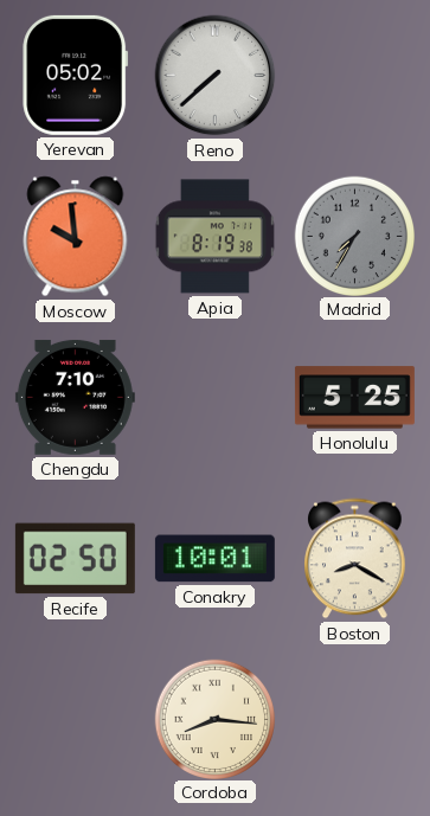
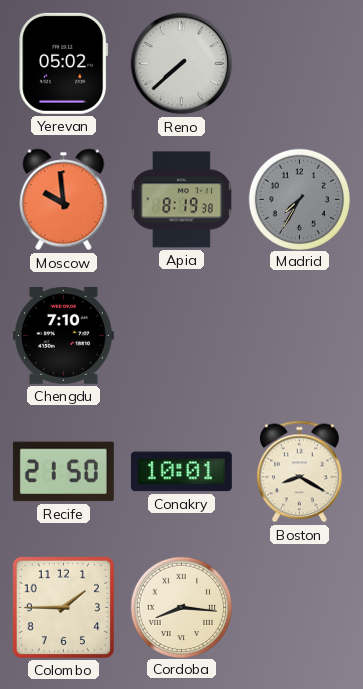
Honolulu: 5:25 -> none (354, 398)
Recife: 02:50 -> 21:50 (63, 472)
Colombo: none -> 1:45 (63, 607)
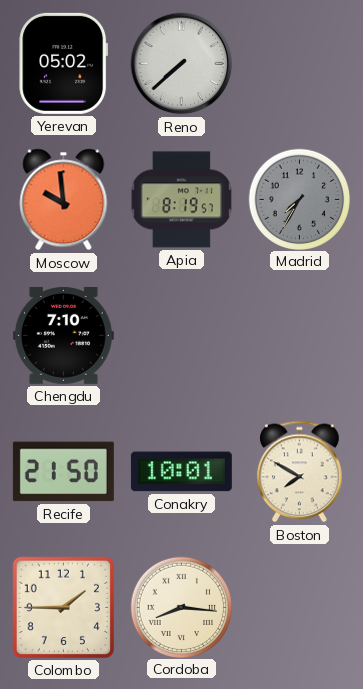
Apia: 8:19:38 -> 8:19:57 (181, 200)
Boston: 8:20 -> 7:50 (300, 472)
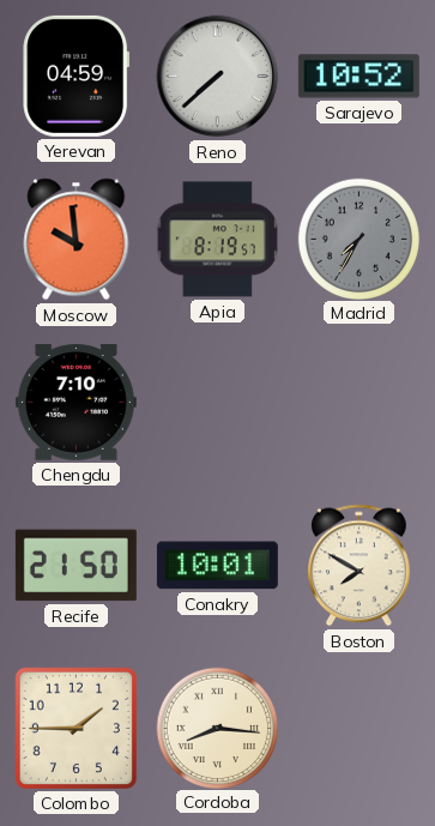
Yerevan: 05:02 -> 04:59 (77, 76)
Sarajevo: none -> 10:52 (358, 77)
